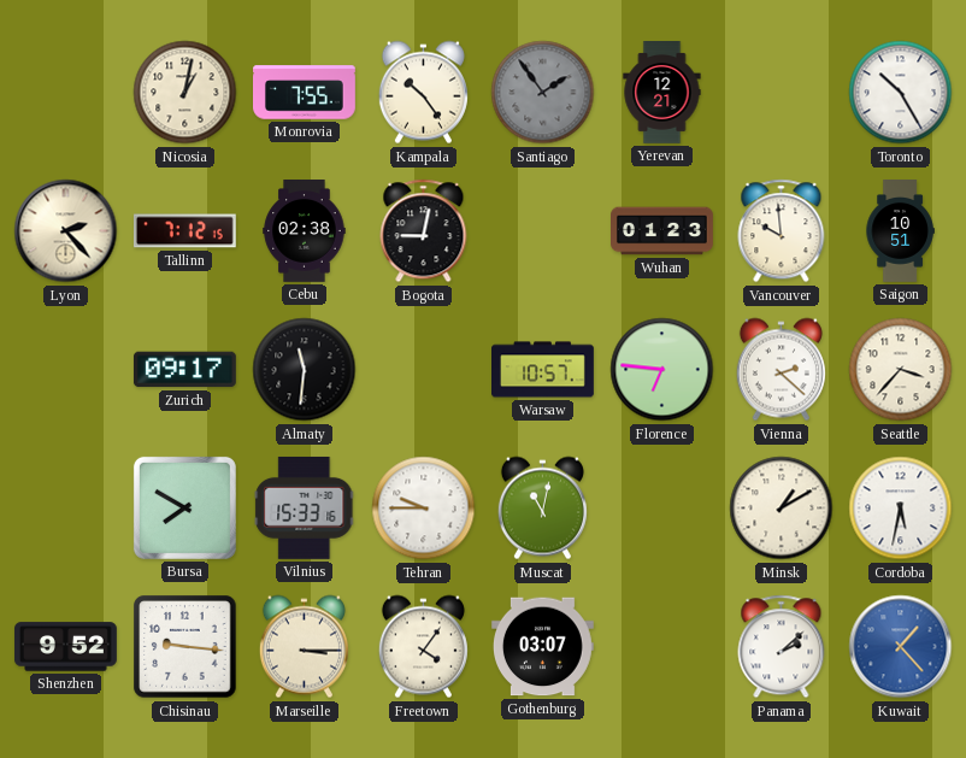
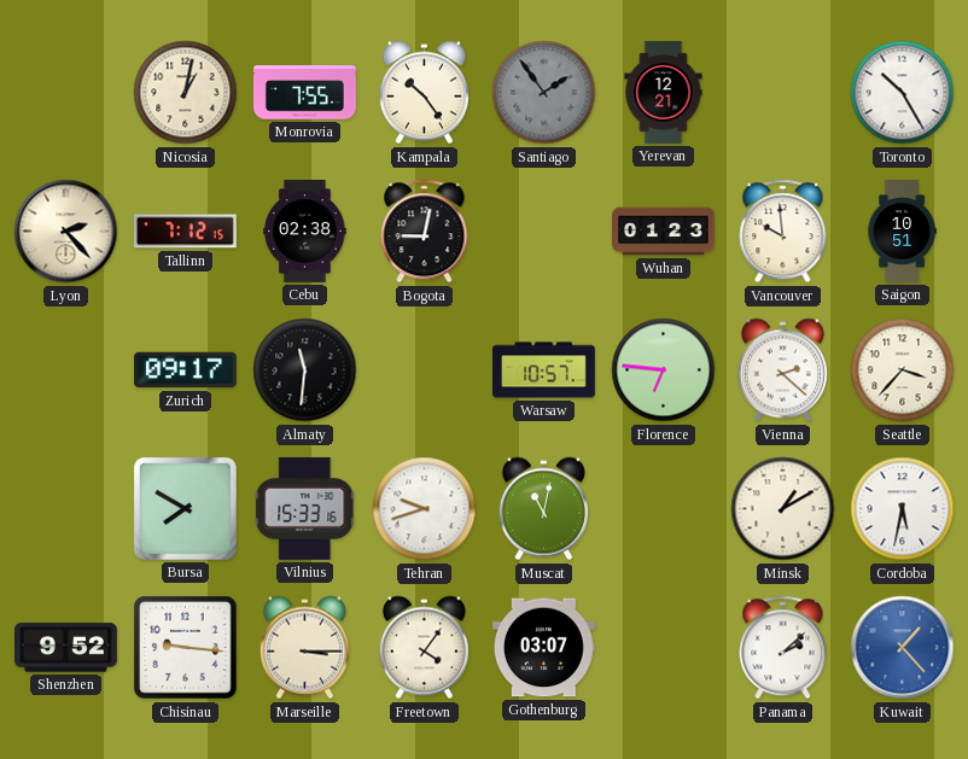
Tehran: 9:45 -> 9:42 (425, 509)
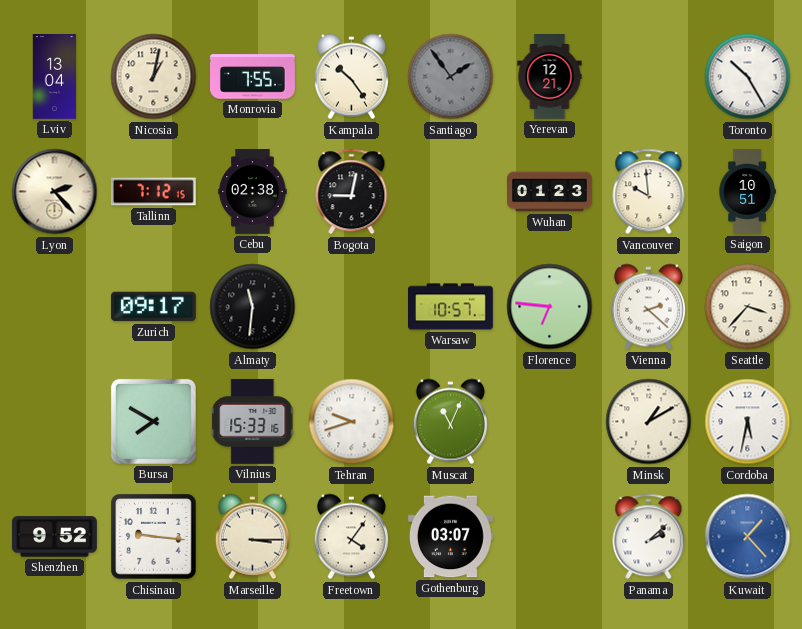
Lviv: none -> 13:04 (55, 77)
Muscat: 11:02 -> 11:04 (450, 422)
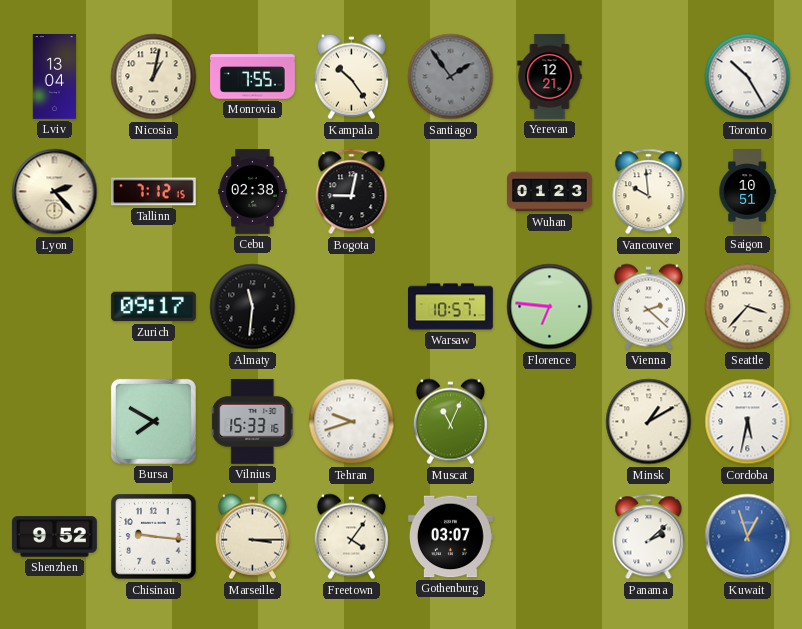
Kuwait: 1:23 -> 12:57 (748, 537)
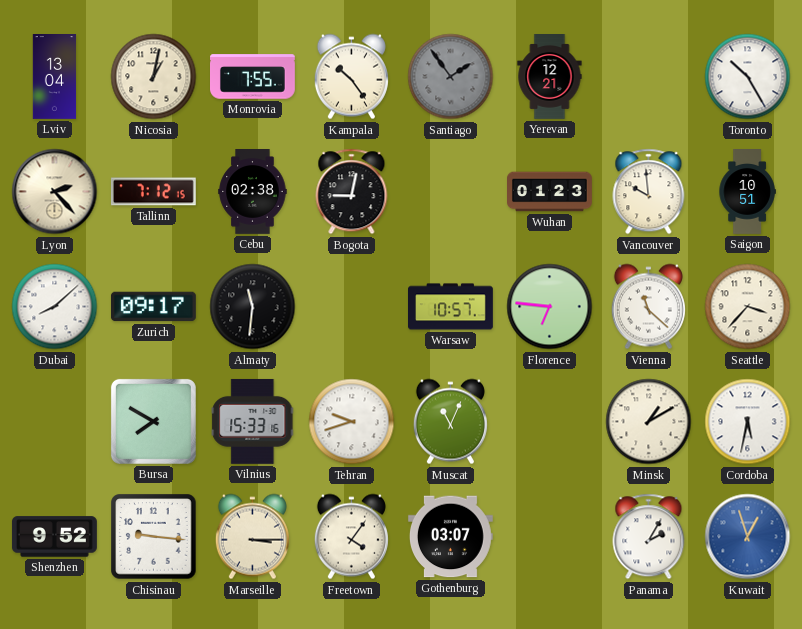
Dubai: none -> 8:08 (55, 307)
Vienna: 2:22 -> 11:22 (648, 307)
Panama: 2:08 -> 2:05 (649, 537)
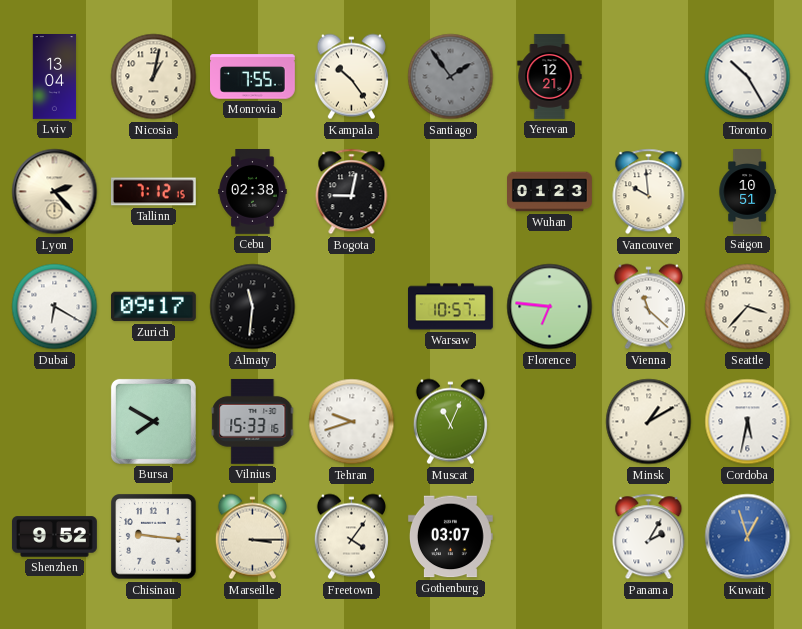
Dubai: 8:08 -> 6:20 (55, 307)
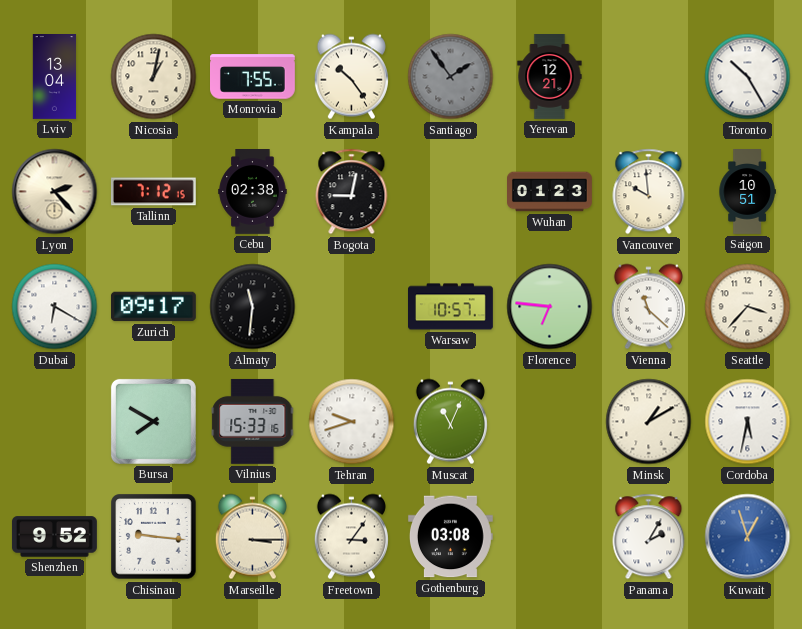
Freetown: 4:06 -> 3:06 (351, 537)
Gothenburg: 03:07 -> 03:08 (450, 537)
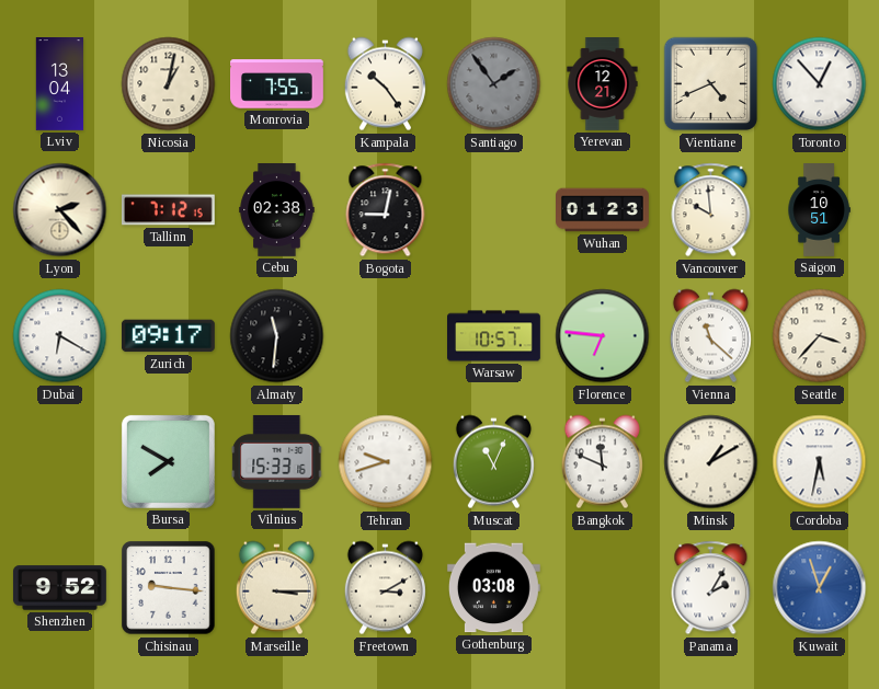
Vientiane: none -> 4:41 (711, 84)
Toronto: 10:25 -> 12:53 (820, 84)
Bangkok: none -> 11:49 (602, 462)
Freetown: 3:06 -> 3:10 (385, 588)
